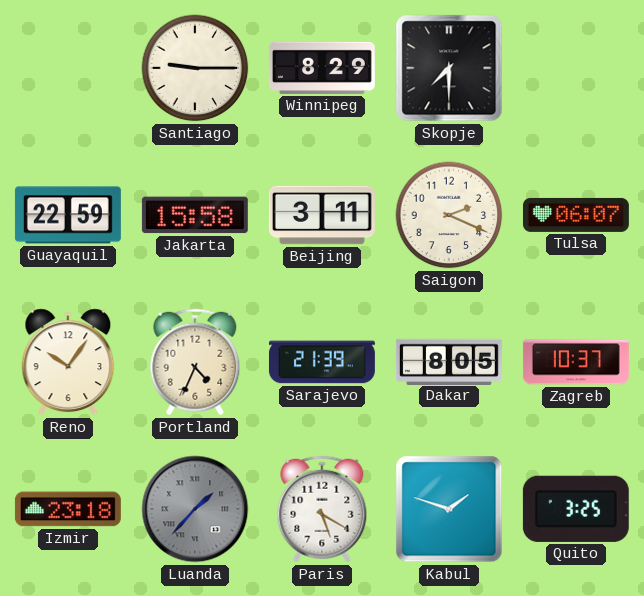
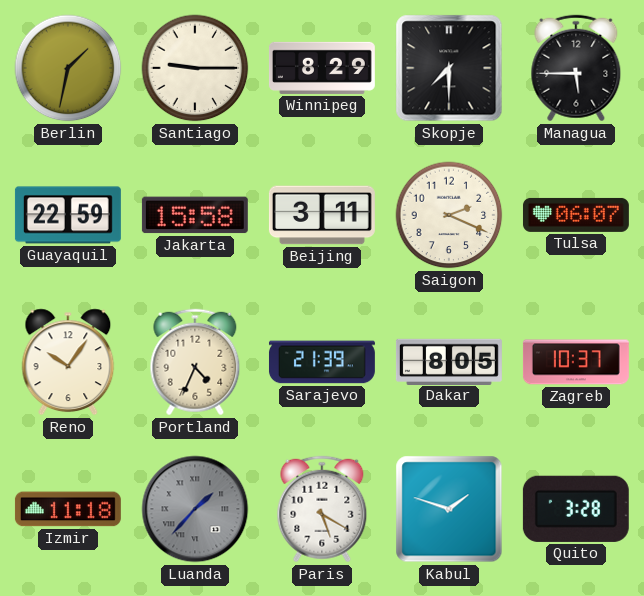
Berlin: none -> 1:32 (68, 68)
Managua: none -> 5:45 (576, 68)
Izmir: 23:18 -> 11:18 (68, 509)
Quito: 3:25 -> 3:28 (576, 509)
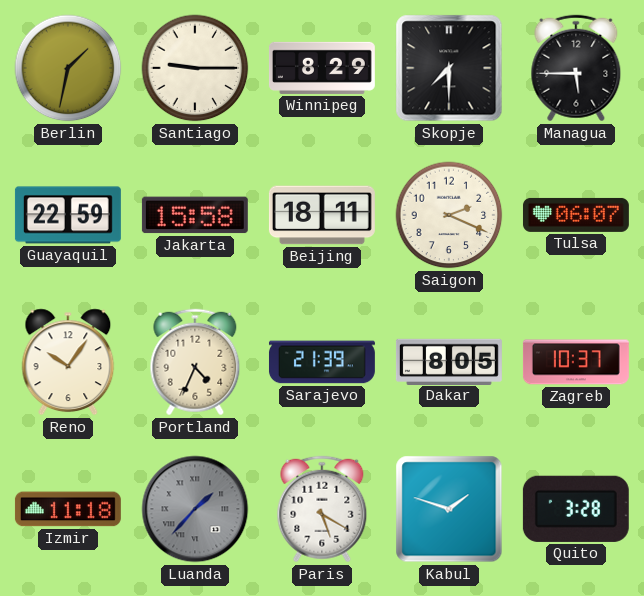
Beijing: 3:11 -> 18:11 (322, 215)
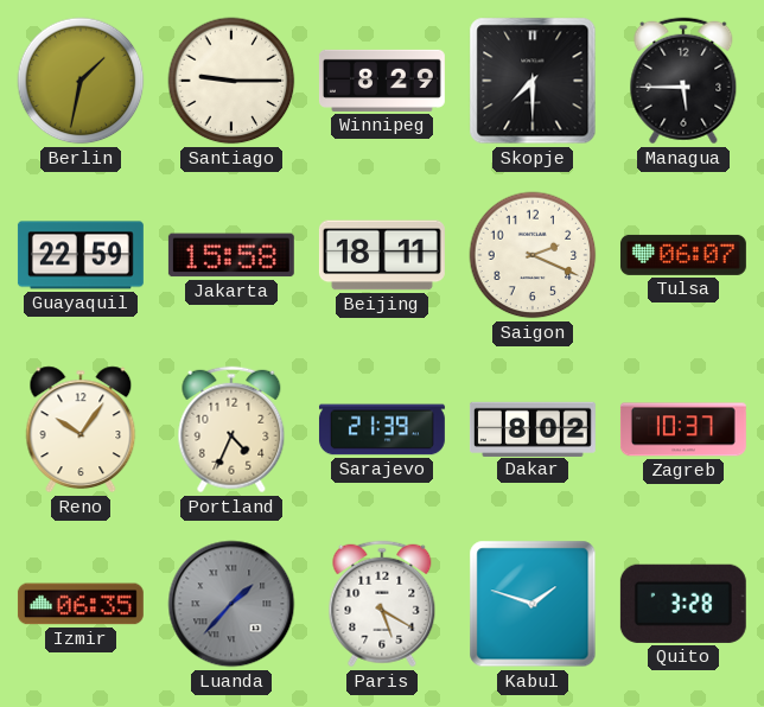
Dakar: 8:05 -> 8:02 (533, 428)
Izmir: 11:18 -> 06:35 (81, 604)
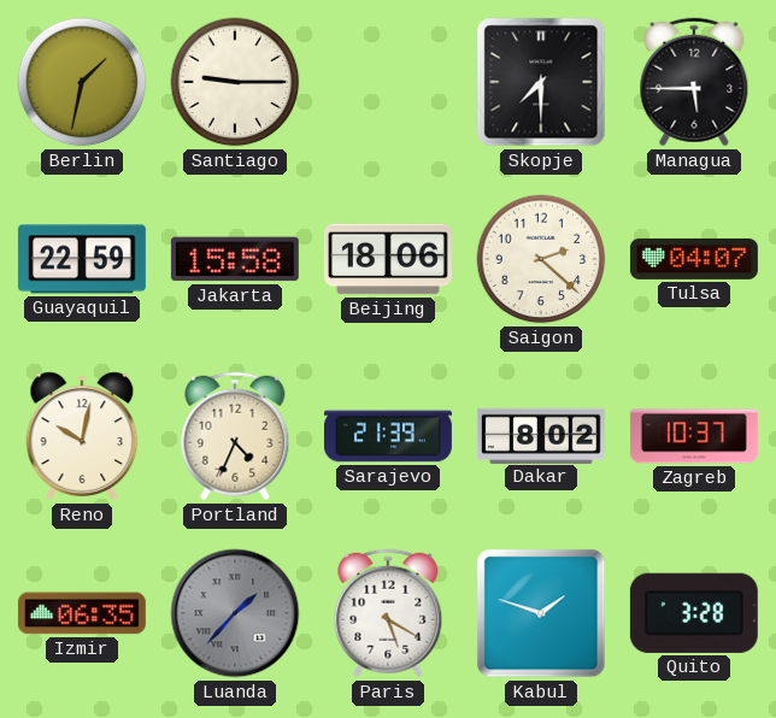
Winnipeg: 8:29 -> none (382, 81)
Beijing: 18:11 -> 18:06 (388, 259)
Saigon: 2:19 -> 2:22 (541, 259)
Tulsa: 06:07 -> 04:07 (694, 259)
Reno: 10:06 -> 10:02 (82, 436)
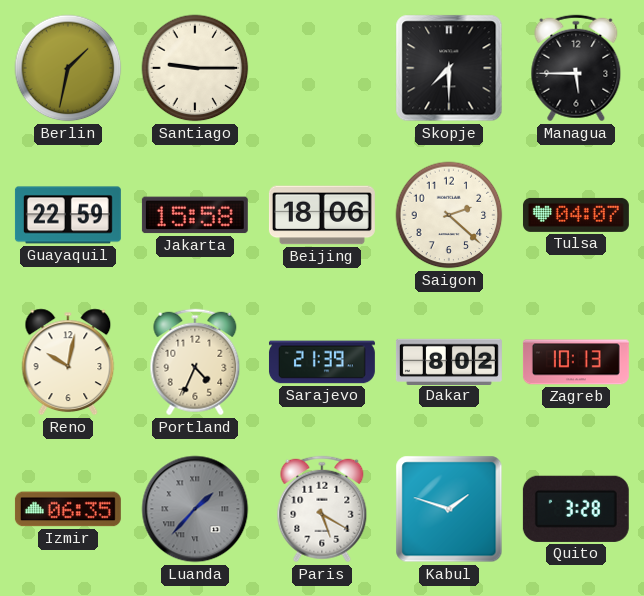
Zagreb: 10:37 -> 10:13 (576, 362)
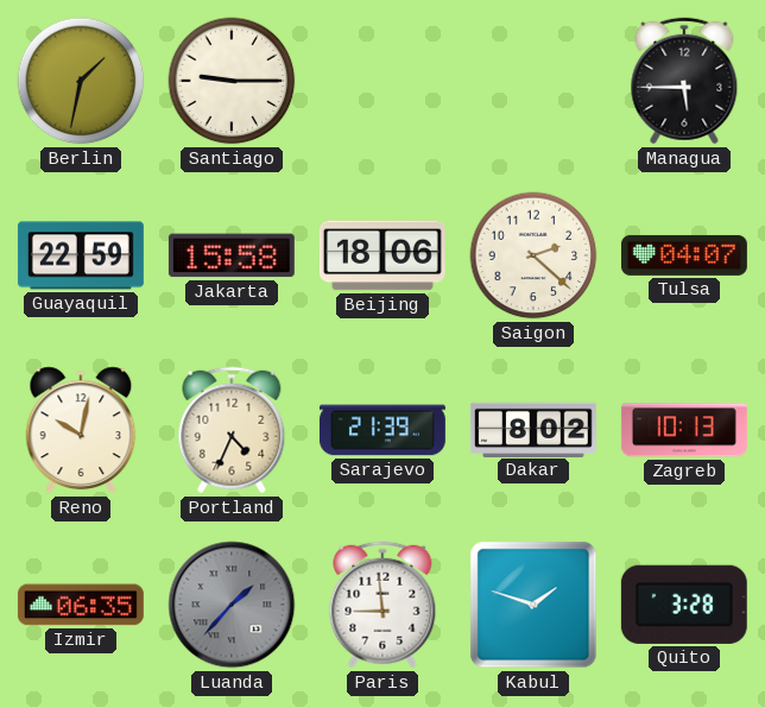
Skopje: 7:30 -> none (449, 68)
Paris: 5:20 -> 8:59 (383, 605)
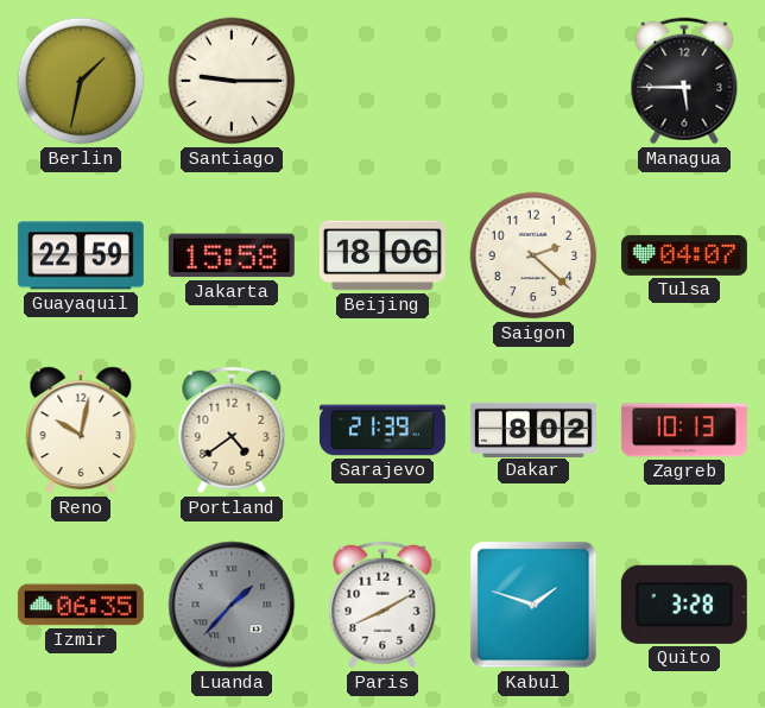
Portland: 4:34 -> 4:39 (232, 430)
Paris: 8:59 -> 8:10 (383, 605)
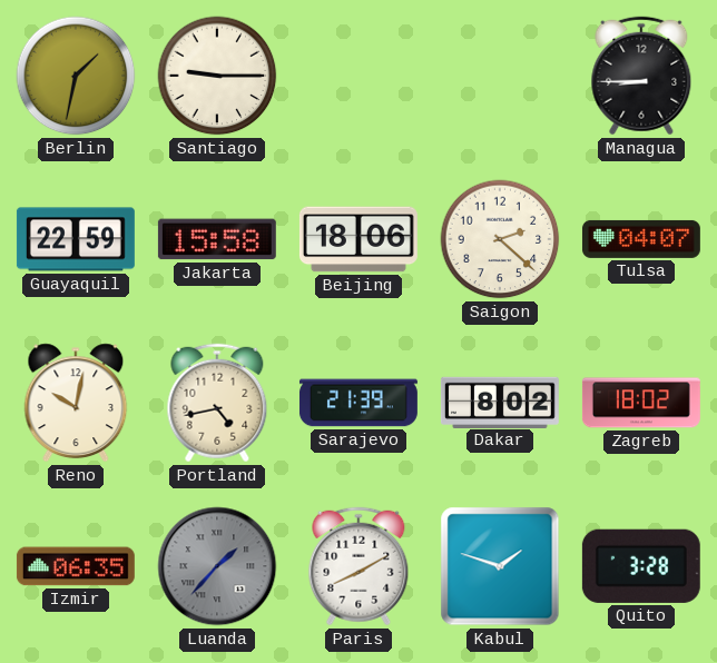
Managua: 5:45 -> 8:45 (641, 76)
Portland: 4:39 -> 4:43 (217, 403)
Zagreb: 10:13 -> 18:02 (641, 403)
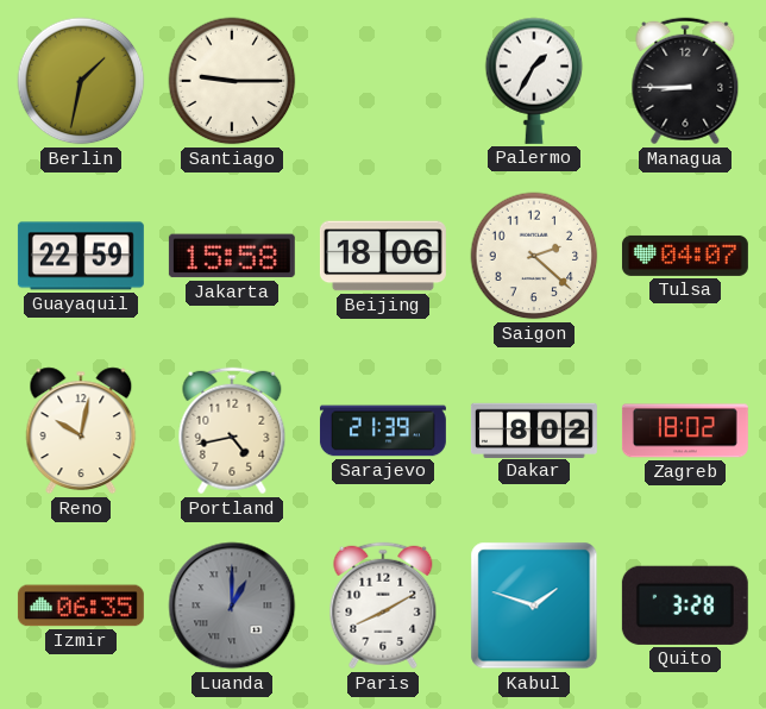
Palermo: none -> 1:35 (534, 81)
Luanda: 1:37 -> 1:00 (232, 606)
